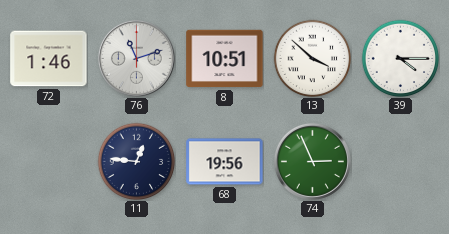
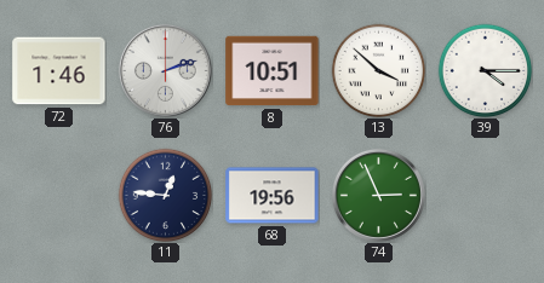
76: 11:12 -> 2:12 (165, 70)
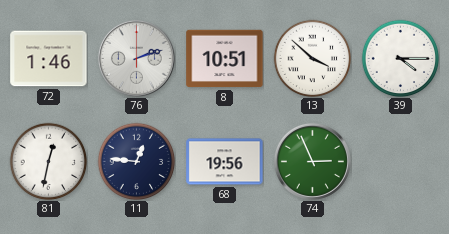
81: none -> 12:32 (48, 161)
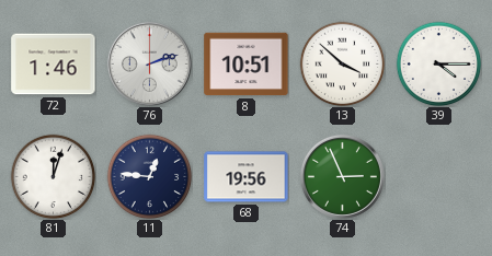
81: 12:32 -> 12:03 (53, 176)
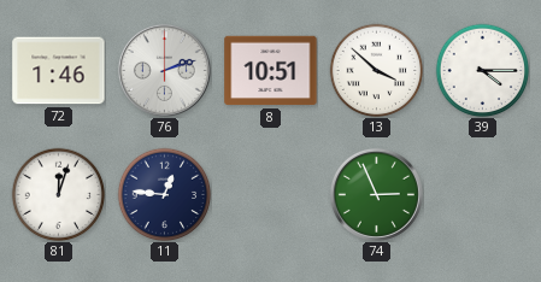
68: 19:56 -> none (247, 177)
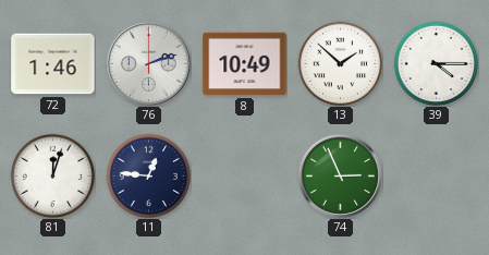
8: 10:51 -> 10:49 (245, 64)
13: 3:52 -> 1:52 (340, 63)
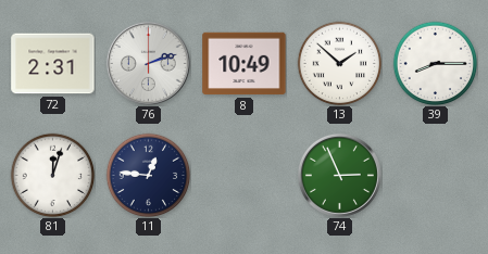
72: 1:46 -> 2:31 (53, 64)
39: 4:15 -> 8:15 (435, 63)
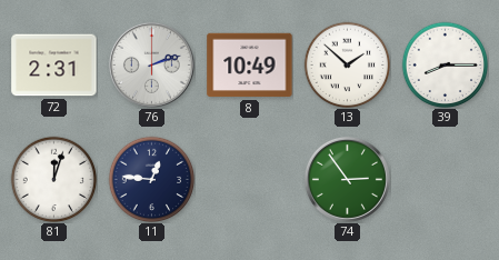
74: 2:56 -> 2:54 (347, 179)
